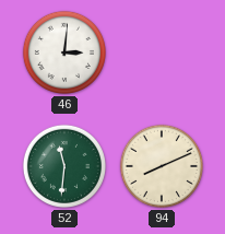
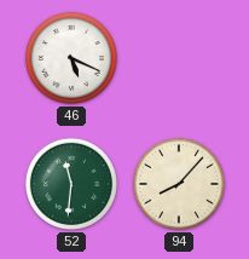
46: 3:01 -> 5:19 (71, 58)
94: 8:11 -> 8:07 (179, 184)
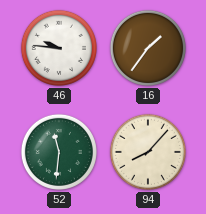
46: 5:19 -> 9:46 (59, 48)
16: none -> 1:36 (148, 48)
